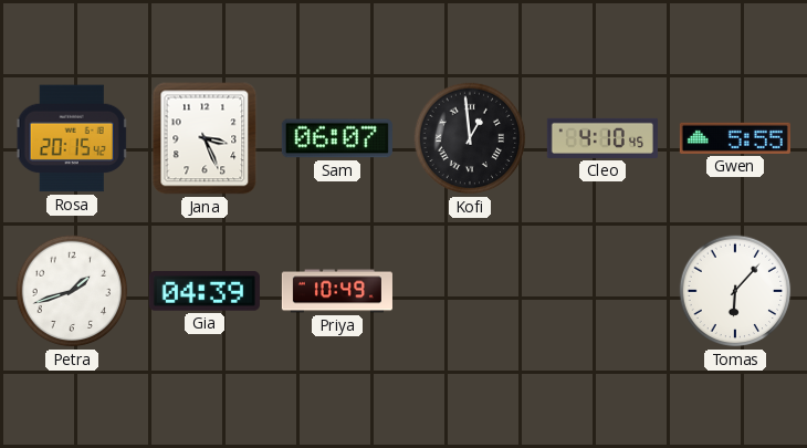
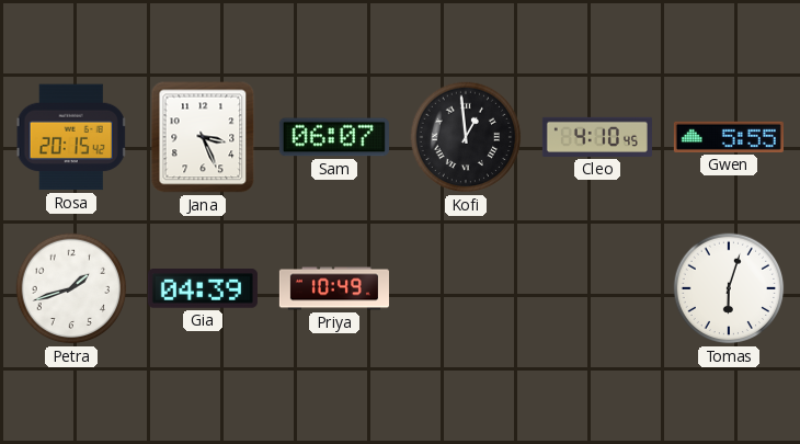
Tomas: 6:07 -> 6:03 (729, 288)
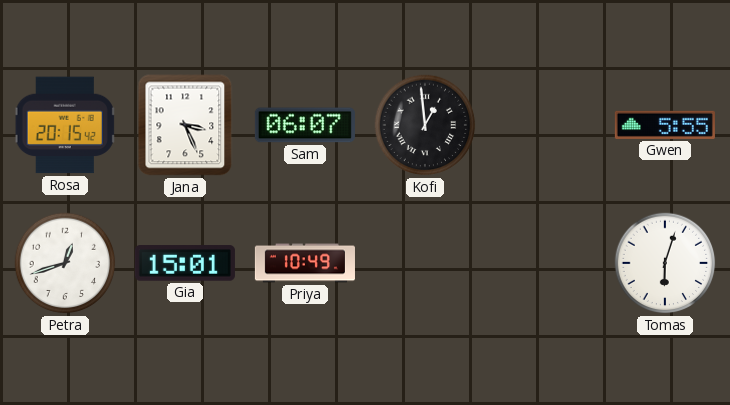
Cleo: 4:10 -> none (597, 137)
Petra: 1:42 -> 12:42 (65, 263)
Gia: 04:39 -> 15:01 (185, 263)
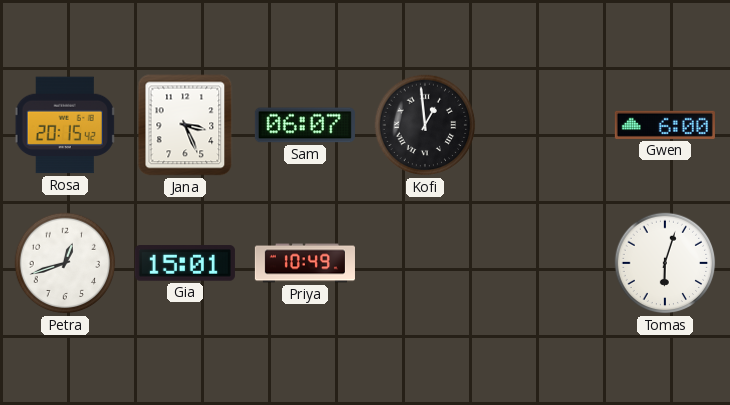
Gwen: 5:55 -> 6:00 (665, 125)
